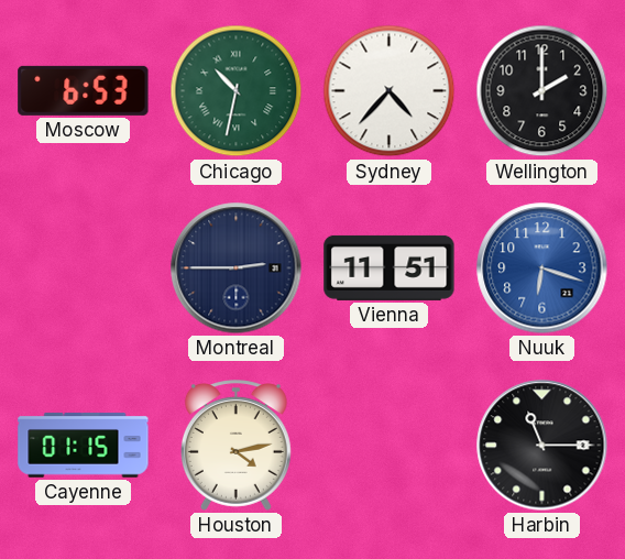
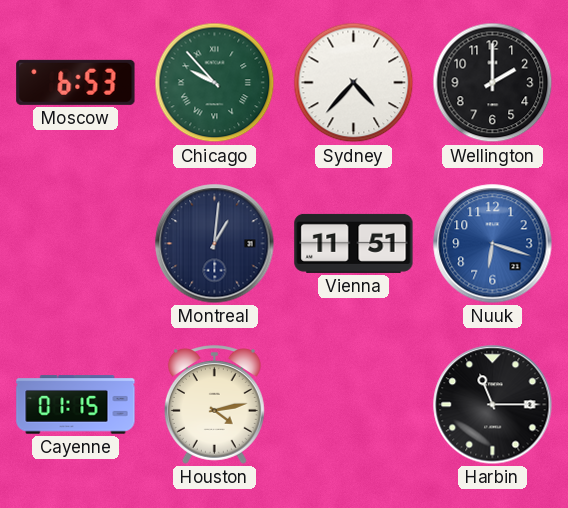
Chicago: 10:32 -> 9:53 (215, 83)
Montreal: 2:45 -> 1:01 (215, 244)
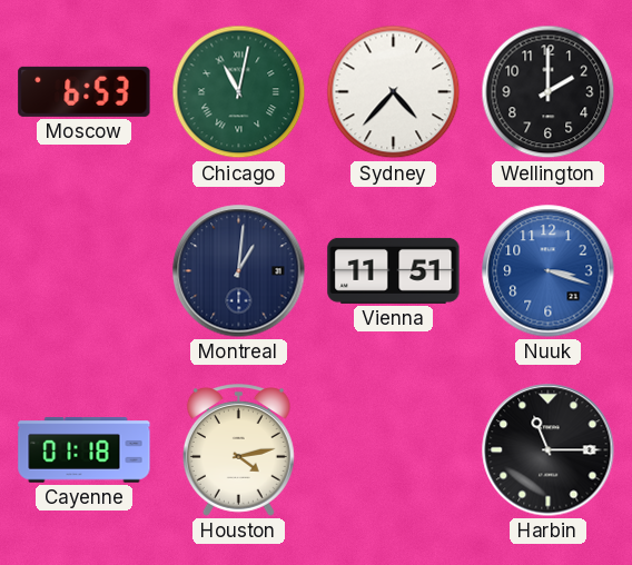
Chicago: 9:53 -> 11:02 (239, 92)
Nuuk: 6:18 -> 3:18 (549, 271)
Cayenne: 01:15 -> 01:18 (85, 450)
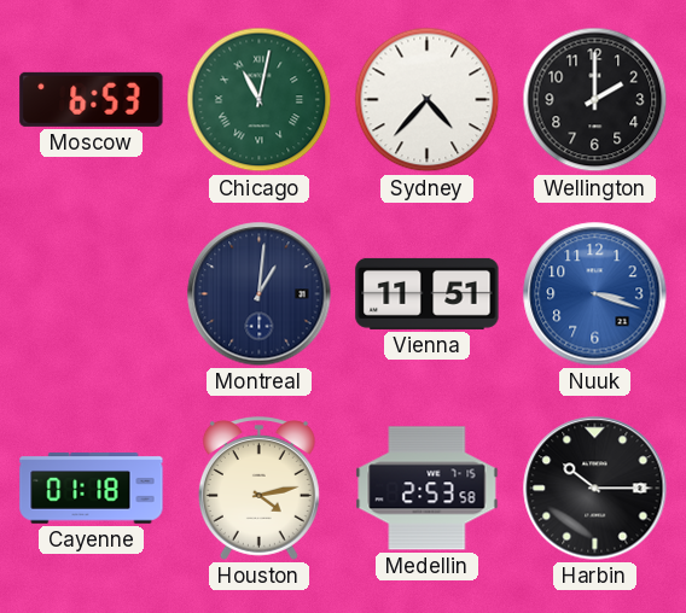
Medellin: none -> 2:53 (428, 489)
Harbin: 11:15 -> 10:15 (595, 489)
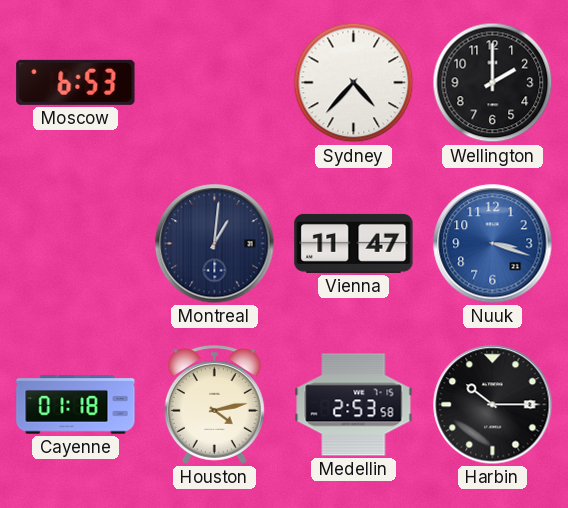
Chicago: 11:02 -> none (260, 100)
Vienna: 11:51 -> 11:47 (354, 243)
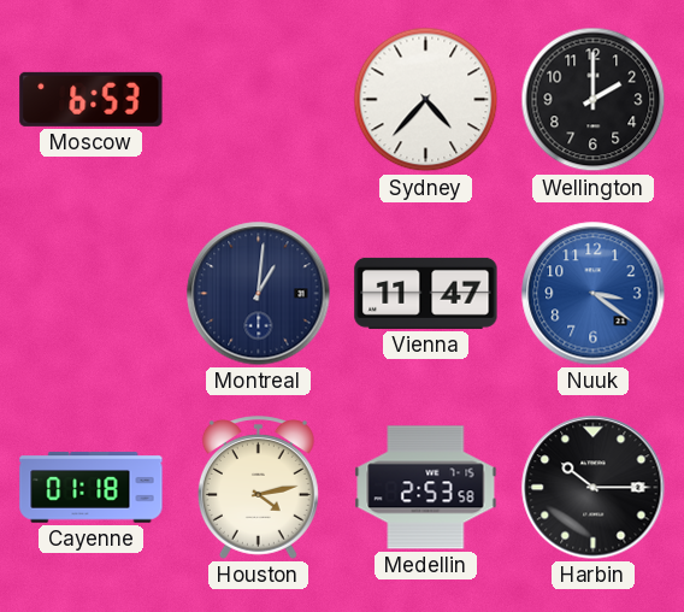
Nuuk: 3:18 -> 3:21 (594, 294)
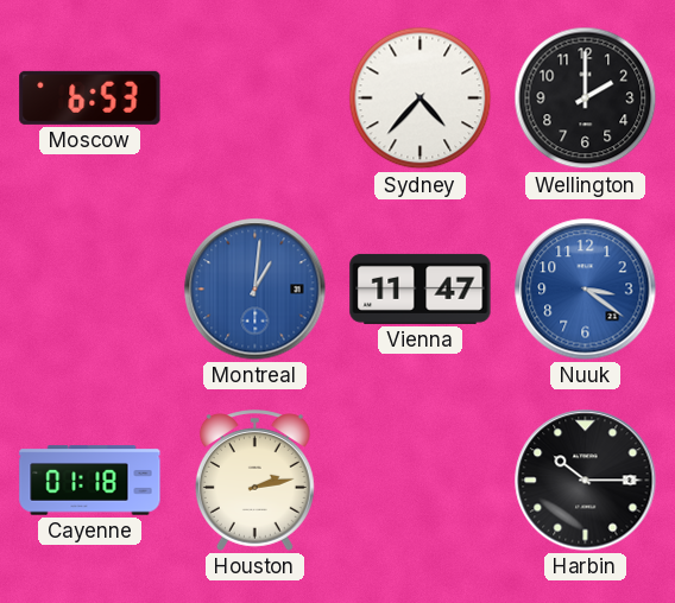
Montreal dial: navy -> blue (256, 290)
Houston: 4:13 -> 2:13 (254, 481)
Medellin: 2:53 -> none (426, 488)
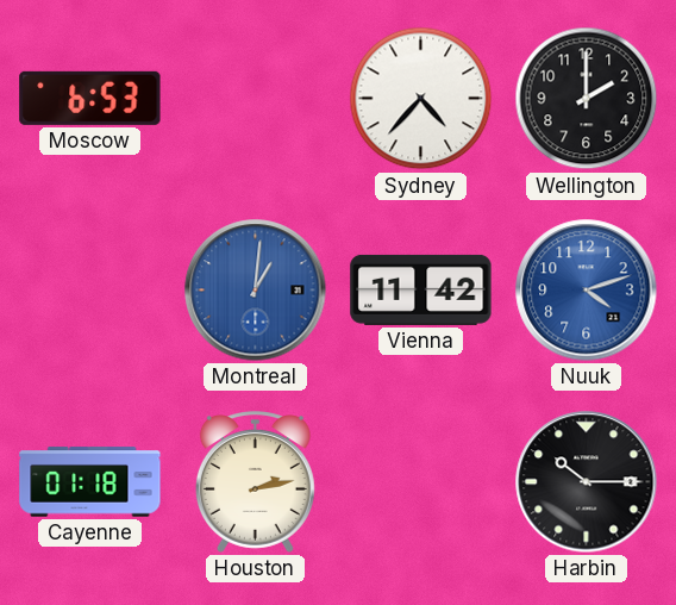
Vienna: 11:47 -> 11:42 (421, 289)
Nuuk: 3:21 -> 4:12 (587, 291)
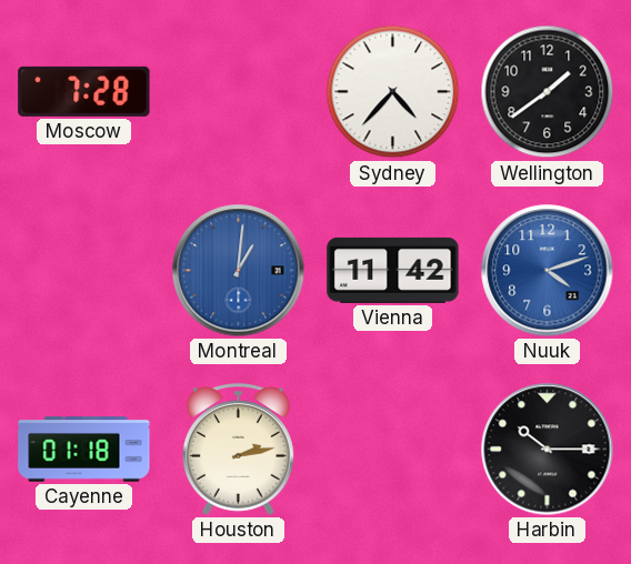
Moscow: 6:53 -> 7:28 (84, 91)
Wellington: 2:00 -> 1:39 (548, 92)
